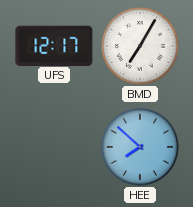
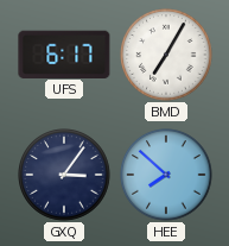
UFS: 12:17 -> 6:17 (64, 53)
GXQ: none -> 3:06 (64, 175)
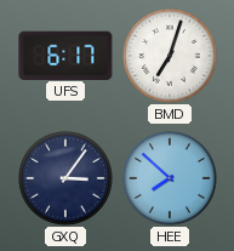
BMD: 7:05 -> 7:03 (170, 56)
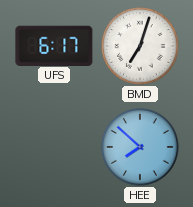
GXQ: 3:06 -> none (65, 178)
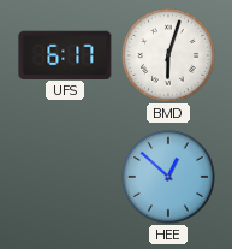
BMD: 7:03 -> 6:03 (168, 55)
HEE: 7:52 -> 12:52 (168, 177)
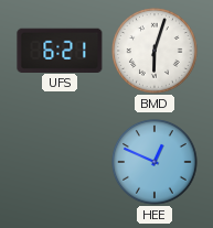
UFS: 6:17 -> 6:21 (60, 50)
HEE: 12:52 -> 12:49 (155, 162)
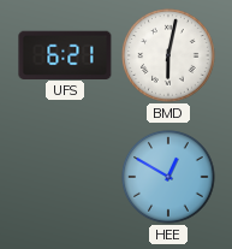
BMD: 6:03 -> 6:02 (168, 55)
HEE: 12:49 -> 12:50 (168, 177)
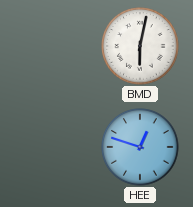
UFS: 6:21 -> none (65, 54)
HEE: 12:50 -> 12:48 (140, 147)
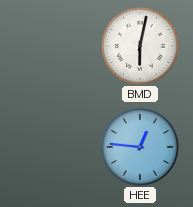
HEE: 12:48 -> 12:46 (140, 147)
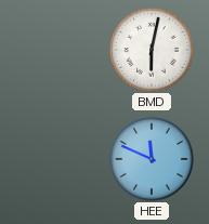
HEE: 12:46 -> 11:49 (152, 159)
